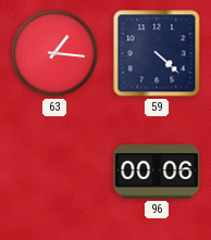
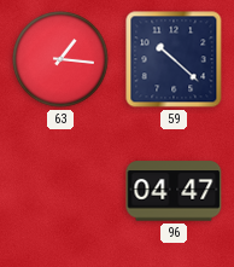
59: 4:22 -> 10:22 (174, 59)
96: 00:06 -> 04:47 (174, 191)
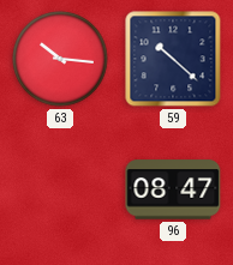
63: 1:16 -> 10:16 (60, 59)
96: 04:47 -> 08:47 (173, 189)
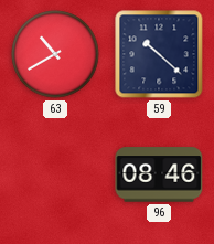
63: 10:16 -> 10:40 (55, 54)
96: 08:47 -> 08:46 (159, 174)
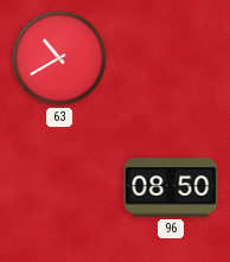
59: 10:22 -> none (159, 54)
96: 08:46 -> 08:50 (171, 187)
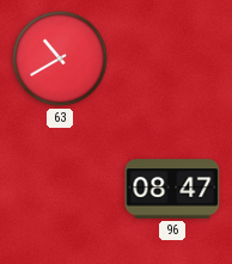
96: 08:50 -> 08:47 (172, 189)
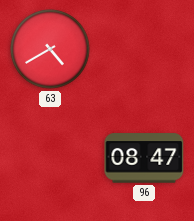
63: 10:40 -> 4:40 (50, 49)
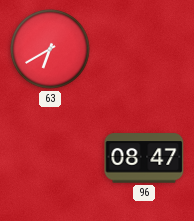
63: 4:40 -> 6:40 (50, 49)
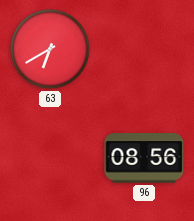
96: 08:47 -> 08:56 (144, 158)
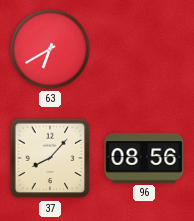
37: none -> 8:07 (50, 158)
